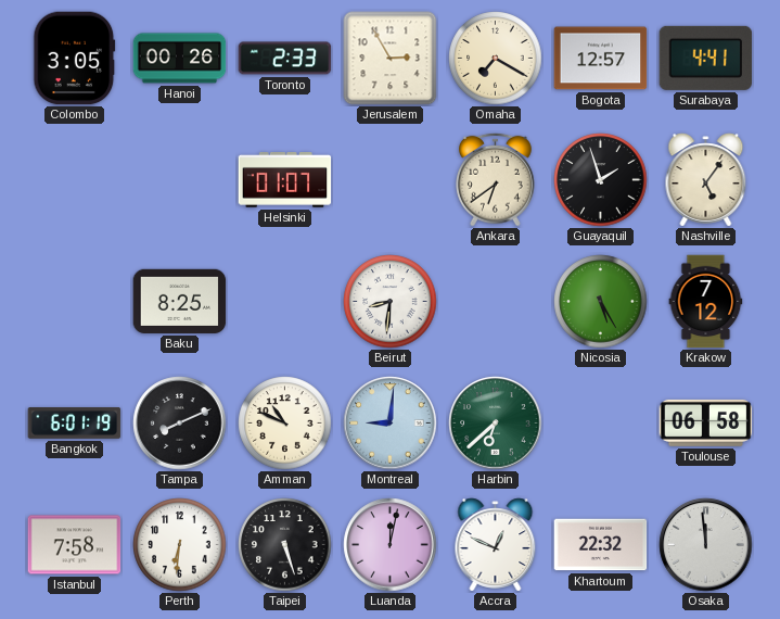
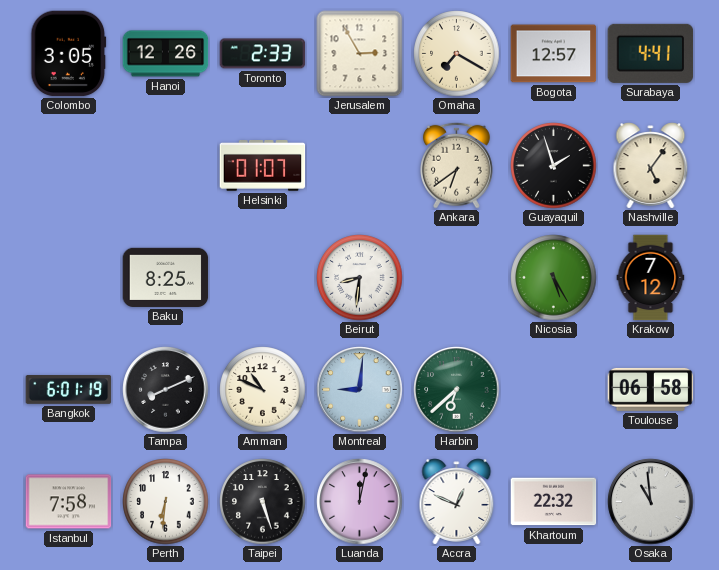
Hanoi: 00:26 -> 12:26 (166, 54)
Osaka: 11:59 -> 10:59 (651, 502)
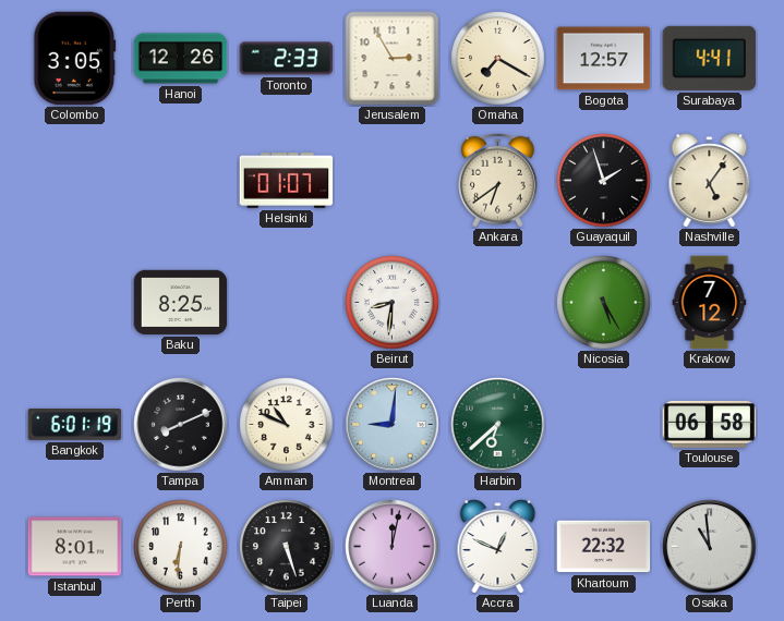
Istanbul: 7:58 -> 8:01 (75, 547)
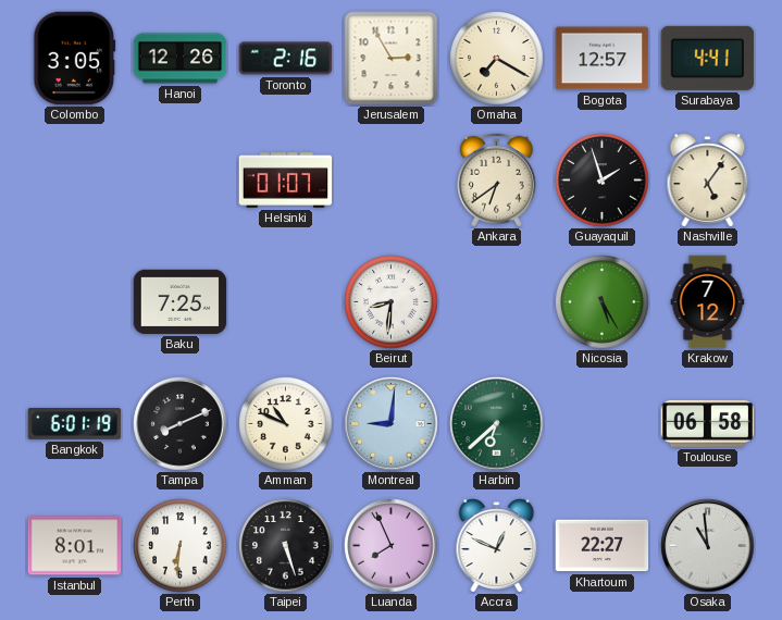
Toronto: 2:33 -> 2:16 (286, 59)
Baku: 8:25 -> 7:25 (181, 301)
Luanda: 12:02 -> 7:56 (392, 546)
Khartoum: 22:32 -> 22:27 (603, 546)
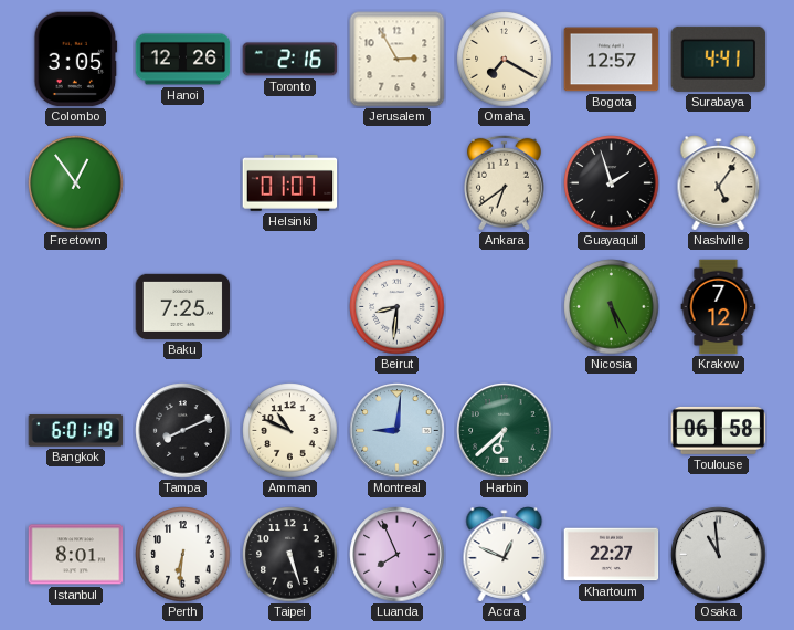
Freetown: none -> 12:54 (76, 183)
